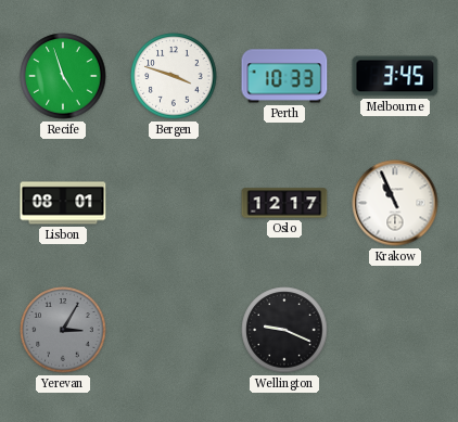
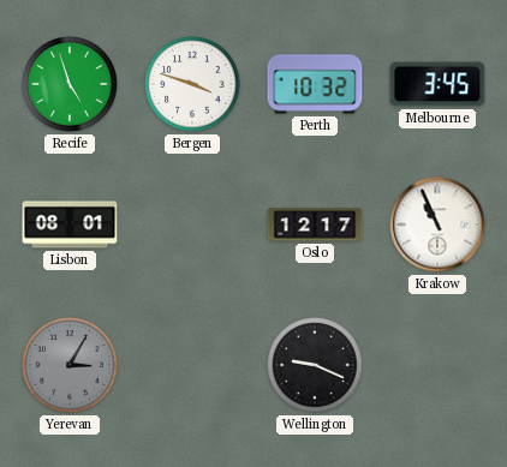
Perth: 10:33 -> 10:32 (315, 84)
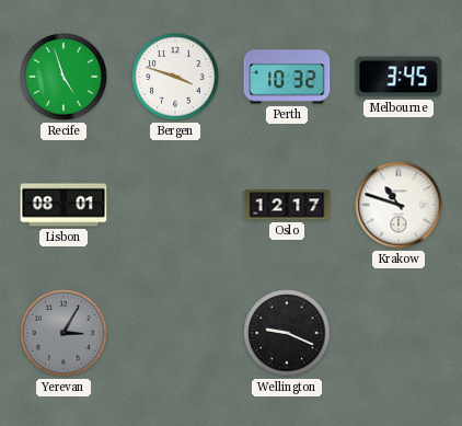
Krakow: 10:56 -> 10:48 (399, 205)
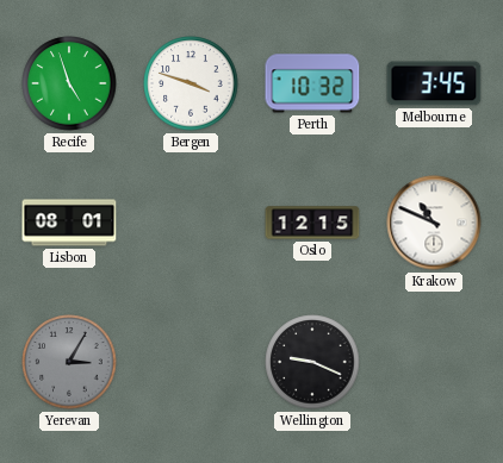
Oslo: 12:17 -> 12:15 (312, 223)
Krakow: 10:48 -> 10:49 (434, 223)
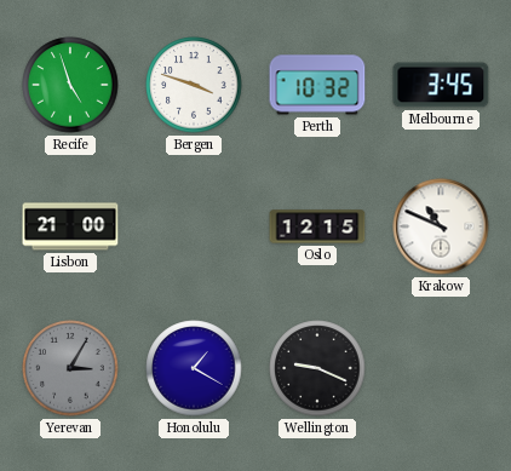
Lisbon: 08:01 -> 21:00 (70, 226)
Honolulu: none -> 1:20 (194, 368)
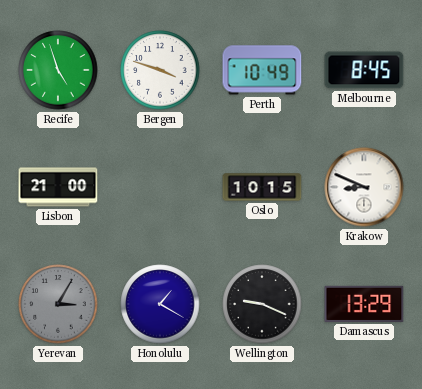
Perth: 10:32 -> 10:49 (262, 70)
Melbourne: 3:45 -> 8:45 (364, 70)
Oslo: 12:15 -> 10:15 (262, 187)
Krakow: 10:49 -> 8:49 (364, 187)
Damascus: none -> 13:29 (364, 304)
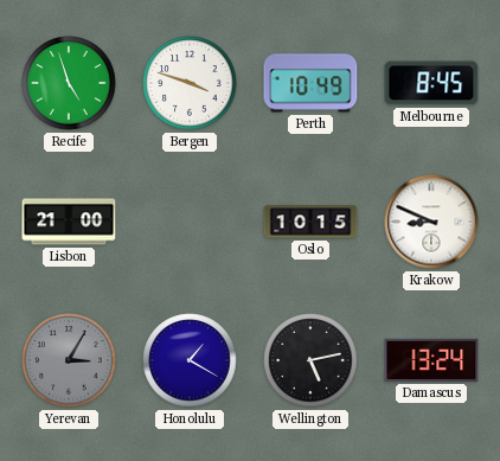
Wellington: 9:19 -> 5:13 (310, 360)
Damascus: 13:29 -> 13:24 (431, 360)
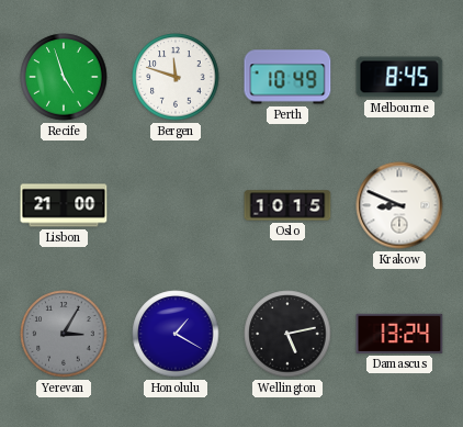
Bergen: 3:48 -> 11:48 (176, 77)
